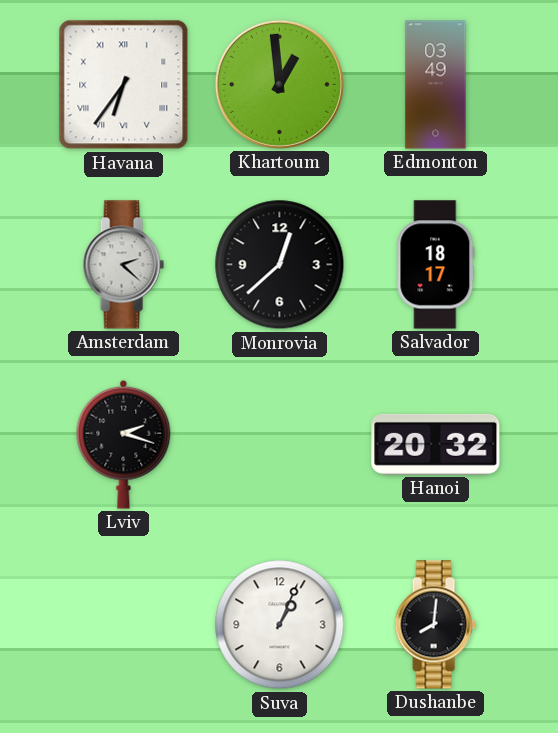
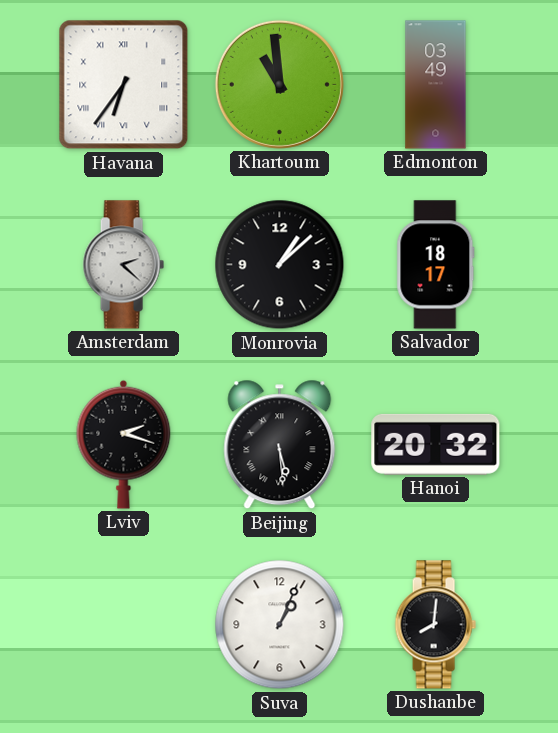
Khartoum: 12:59 -> 10:59 (279, 84)
Monrovia: 12:38 -> 1:08 (280, 265)
Beijing: none -> 5:29 (280, 445)
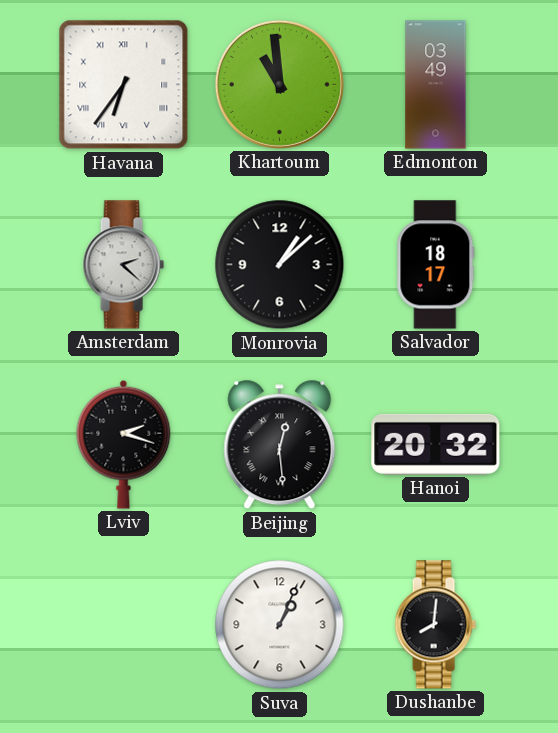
Beijing: 5:29 -> 12:29 (280, 445)
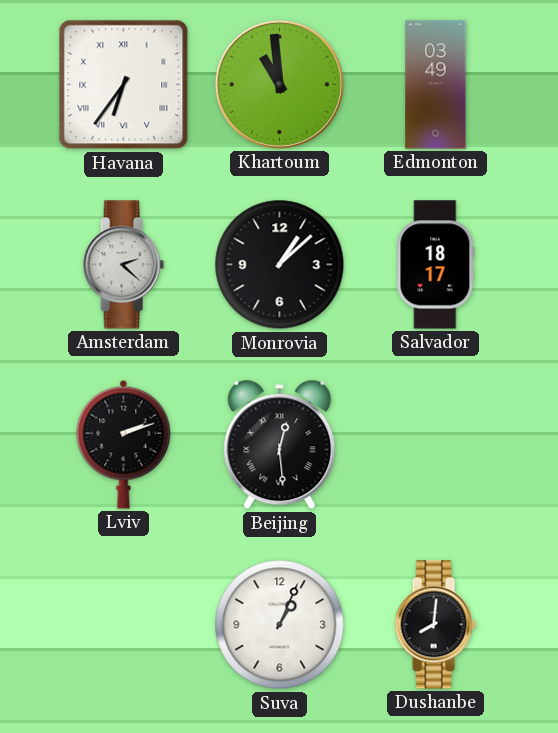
Lviv: 2:18 -> 2:12 (124, 444)
Hanoi: 20:32 -> none (436, 444)
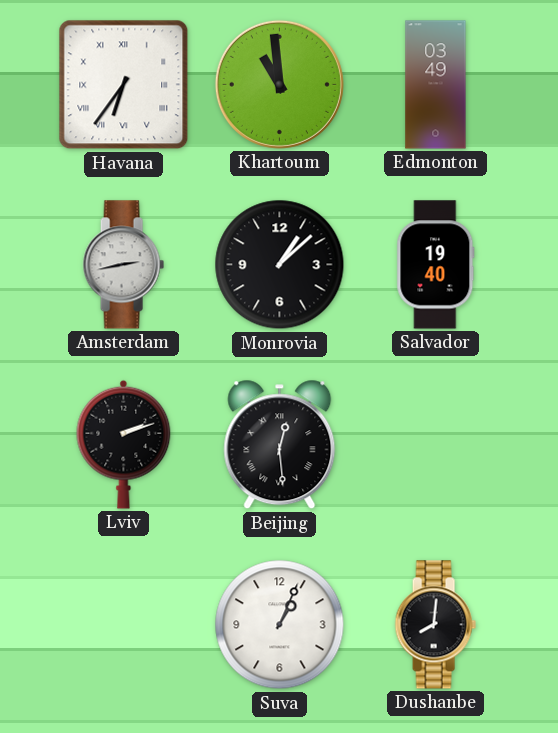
Amsterdam: 2:22 -> 2:43 (123, 265)
Salvador: 18:17 -> 19:40 (436, 265)
